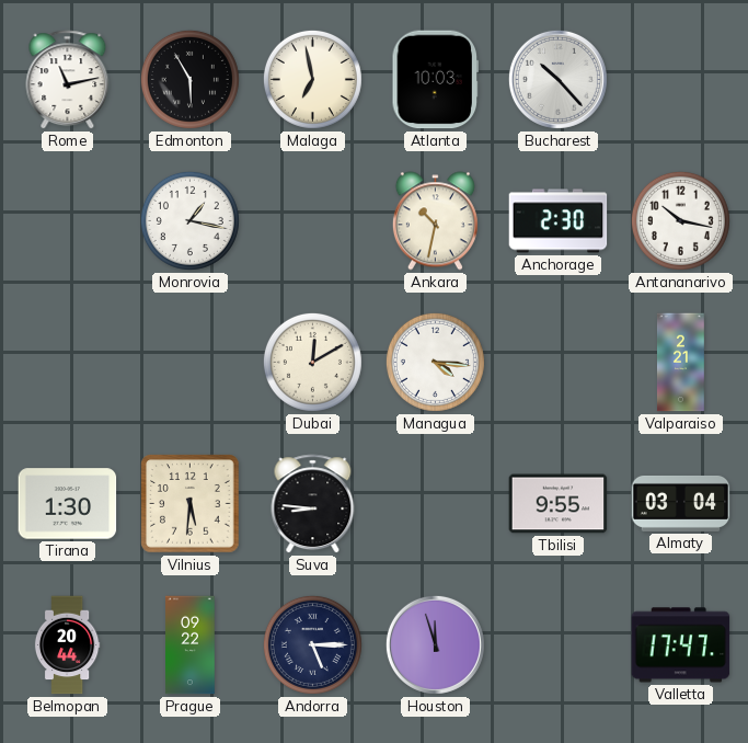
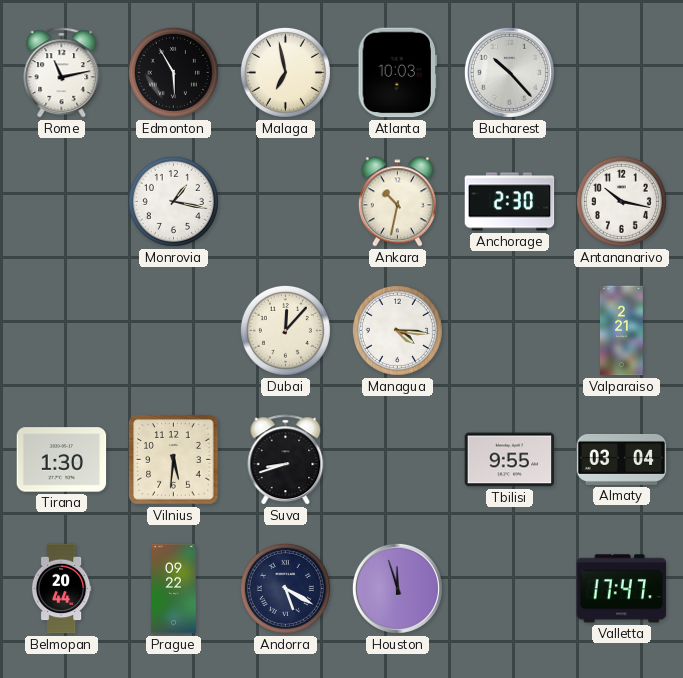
Dubai: 12:10 -> 12:07 (285, 330)
Suva: 8:46 -> 8:42 (286, 460)
Andorra: 5:15 -> 5:20 (285, 588)
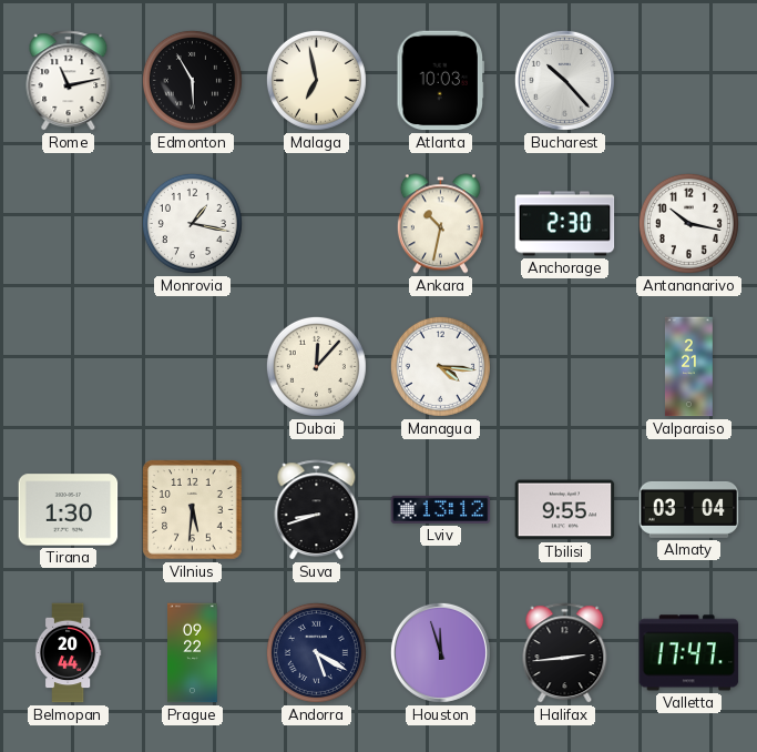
Lviv: none -> 13:12 (441, 509)
Halifax: none -> 2:44 (565, 653)
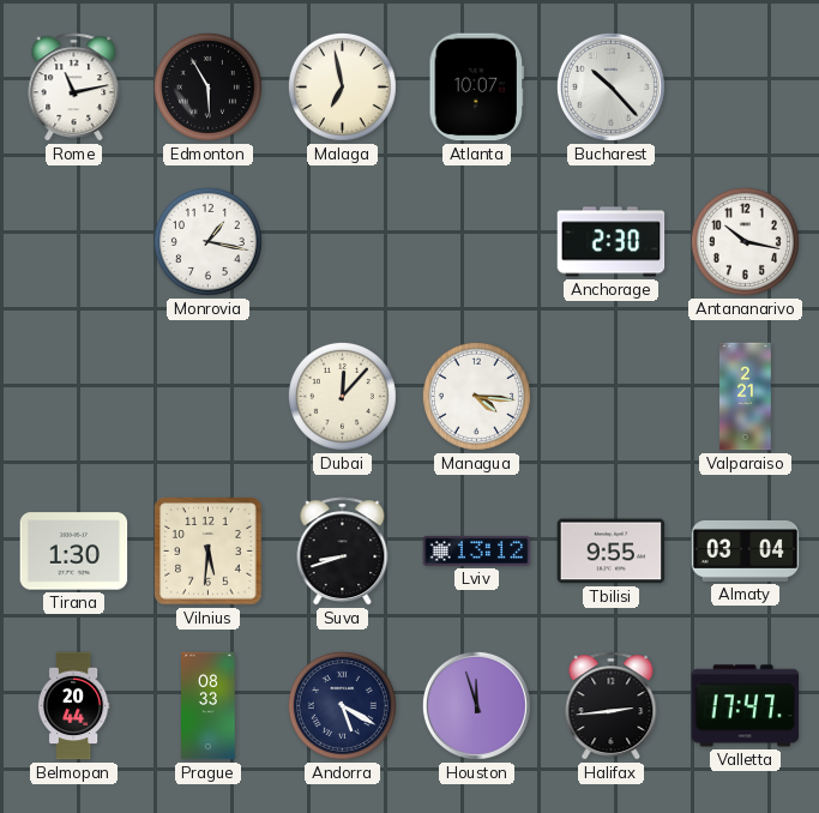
Atlanta: 10:03 -> 10:07 (477, 88)
Ankara: 10:32 -> none (440, 224)
Prague: 09:22 -> 08:33 (209, 706)
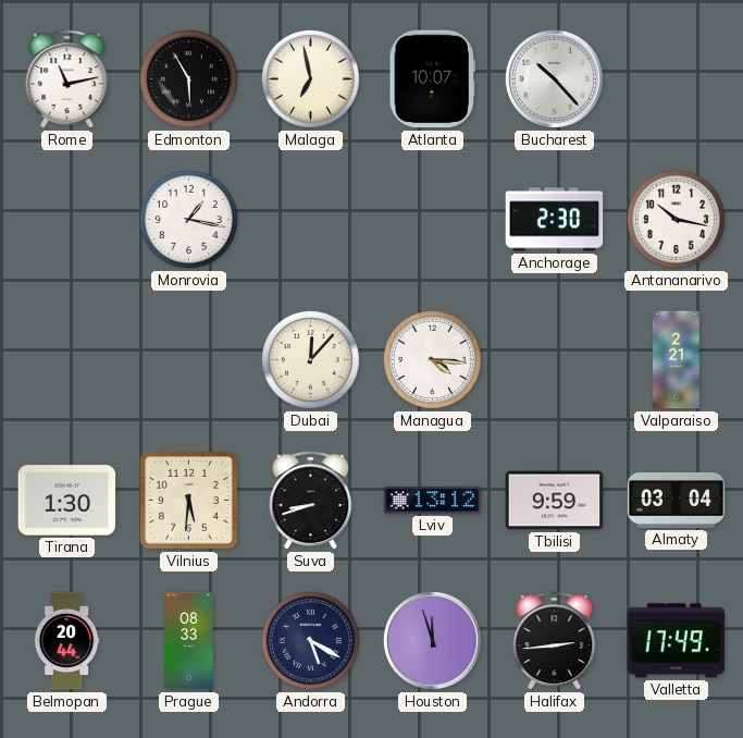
Tbilisi: 9:55 -> 9:59 (555, 501)
Valletta: 17:47 -> 17:49 (677, 641)
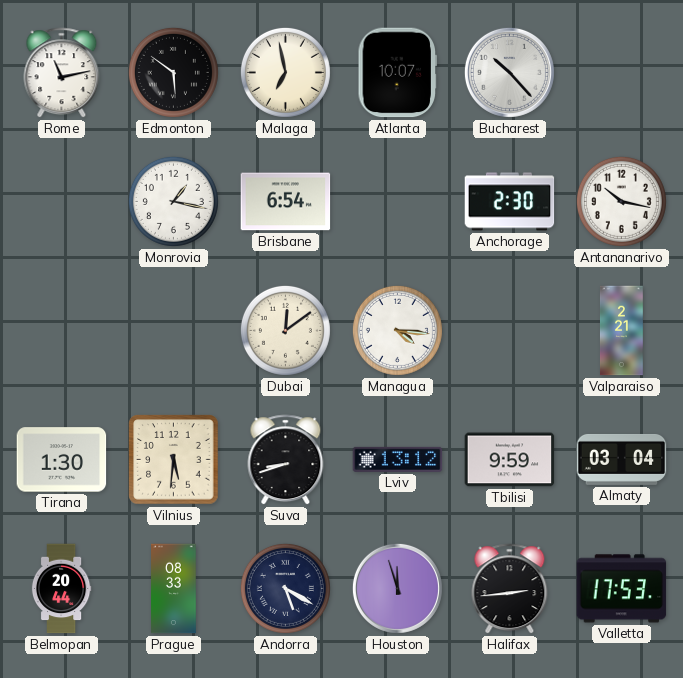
Edmonton: 5:55 -> 5:51 (173, 72)
Brisbane: none -> 6:54 (286, 202)
Dubai: 12:07 -> 12:09 (285, 330)
Valletta: 17:49 -> 17:53 (622, 589)
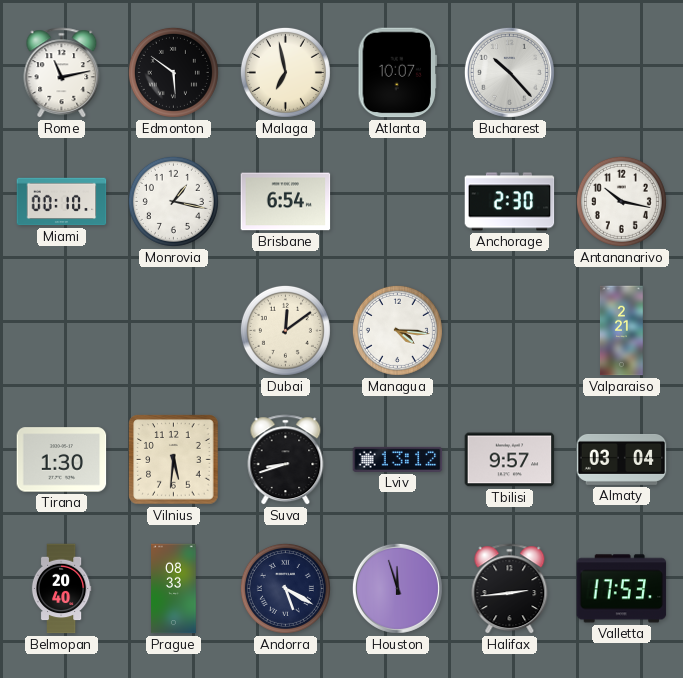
Miami: none -> 00:10 (62, 202)
Tbilisi: 9:59 -> 9:57 (510, 460)
Belmopan: 20:44 -> 20:40 (61, 589)
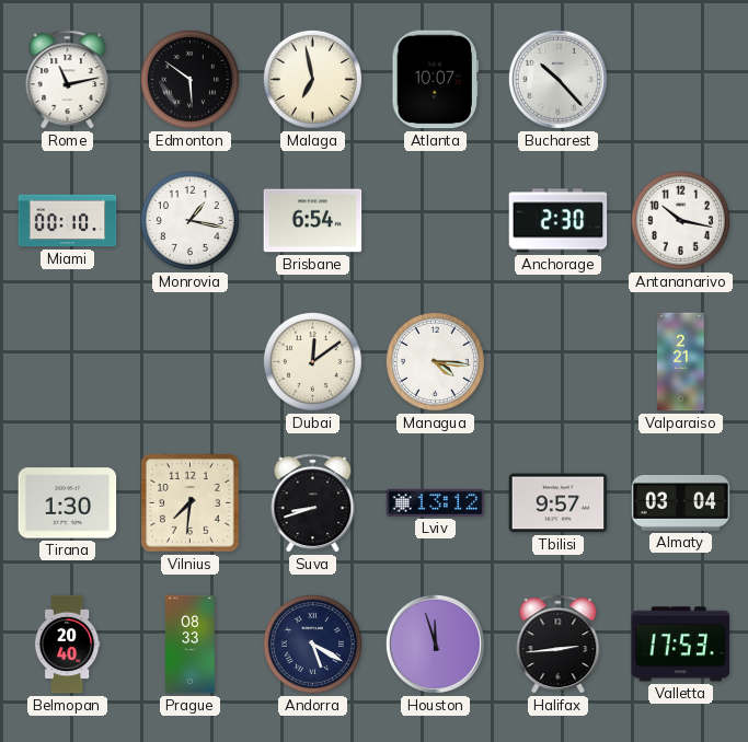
Vilnius: 5:31 -> 7:31 (191, 503)
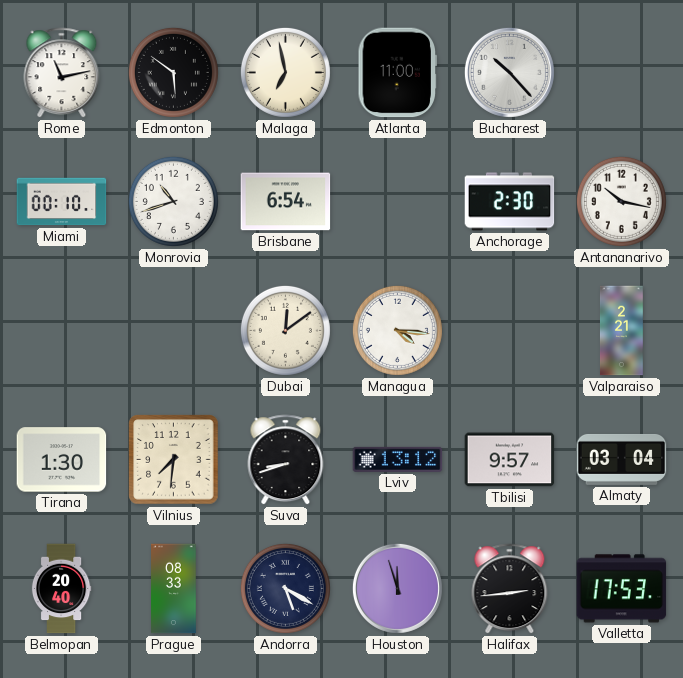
Atlanta: 10:07 -> 11:00 (398, 73)
Monrovia: 1:17 -> 10:42 (173, 201)
